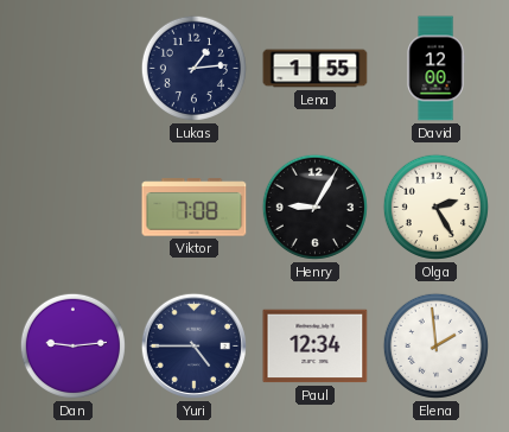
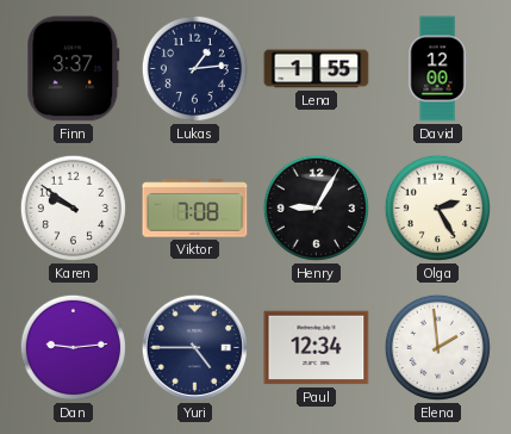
Finn: none -> 3:37 (74, 69)
Karen: none -> 9:51 (73, 207)
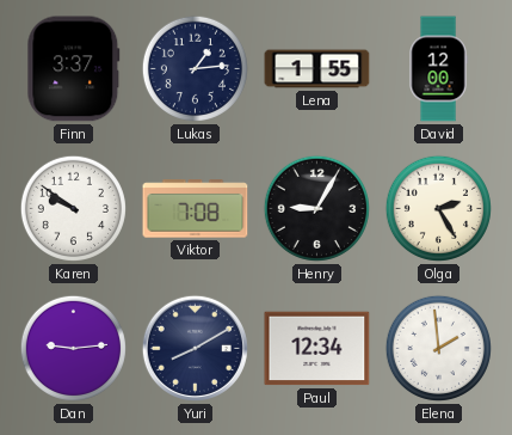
Yuri: 4:45 -> 8:10 (195, 348)
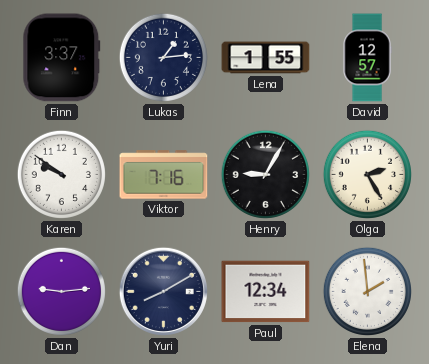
David: 12:00 -> 12:57 (367, 58)
Viktor: 7:08 -> 7:16 (164, 175)
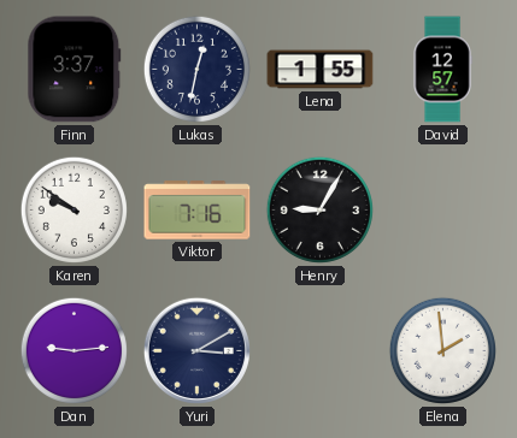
Lukas: 1:14 -> 12:32 (196, 69)
Olga: 2:25 -> none (367, 174)
Yuri: 8:10 -> 3:10 (196, 350)
Paul: 12:34 -> none (266, 292)
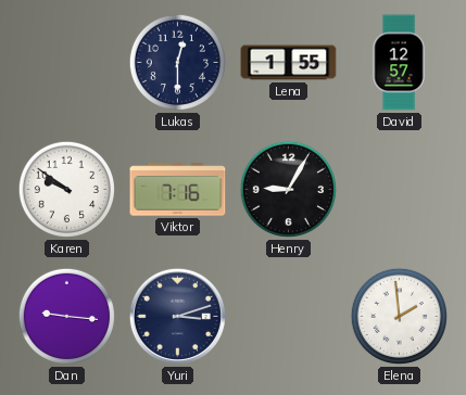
Finn: 3:37 -> none (75, 70)
Lukas: 12:32 -> 12:30 (177, 62)
Dan: 9:14 -> 9:16 (66, 316)
Yuri: 3:10 -> 3:12 (177, 316)
